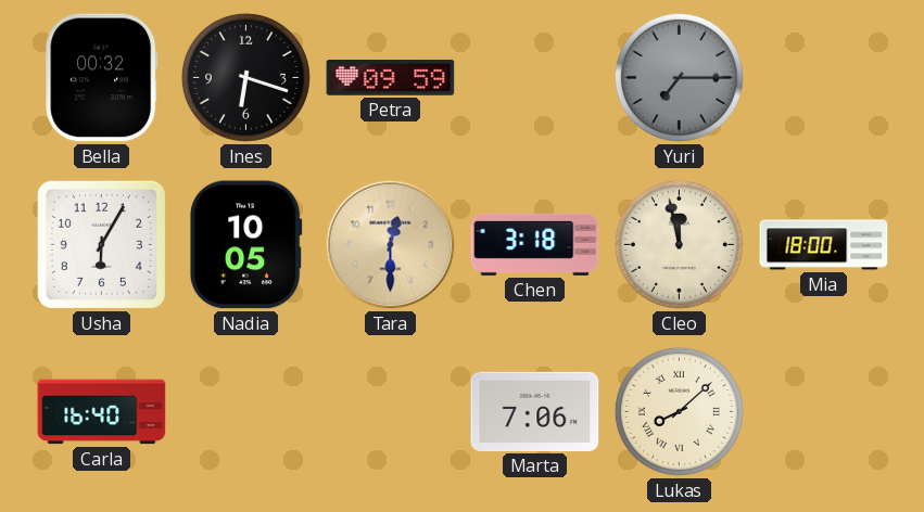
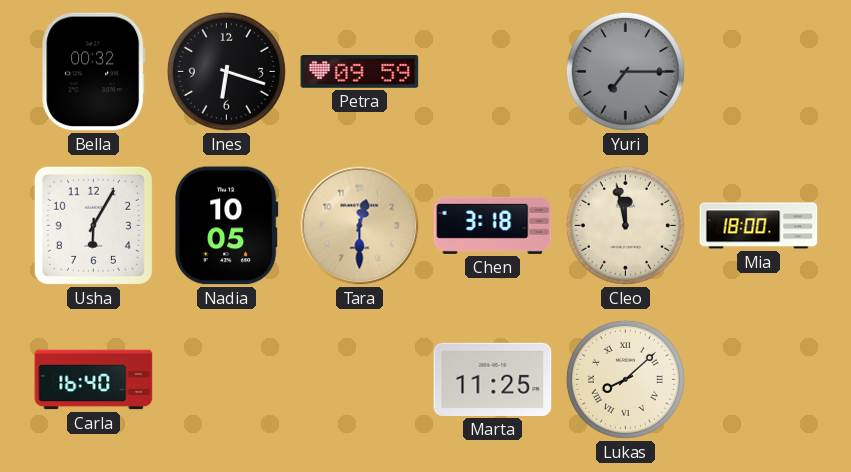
Marta: 7:06 -> 11:25 (493, 379)
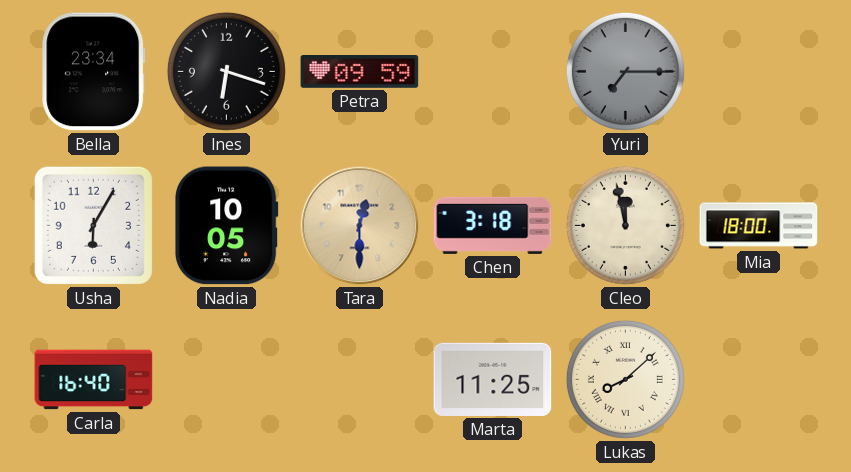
Bella: 00:32 -> 23:34 (94, 72)
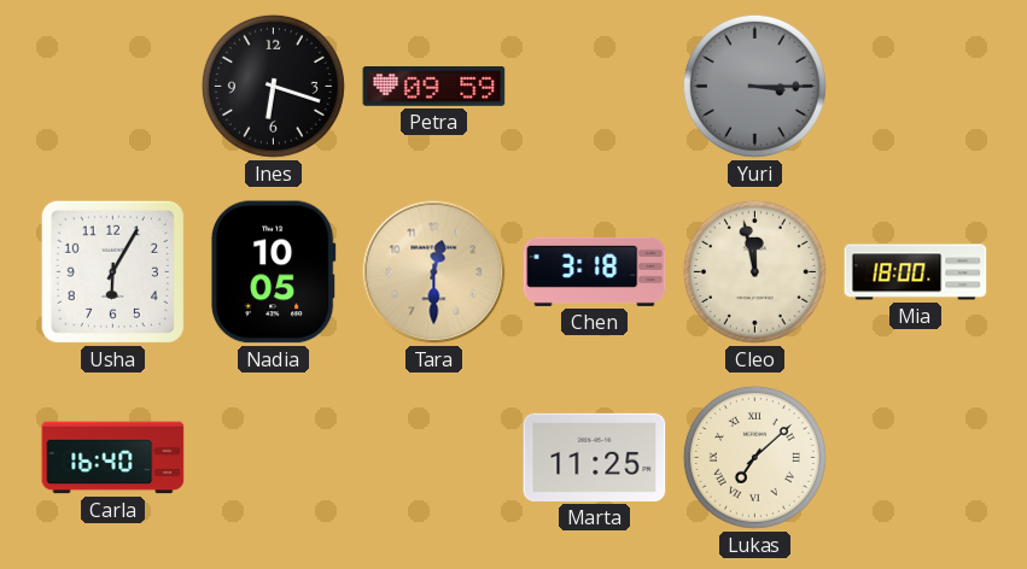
Bella: 23:34 -> none (94, 72)
Yuri: 7:15 -> 3:15 (754, 86)
Lukas: 8:08 -> 7:08 (754, 457)
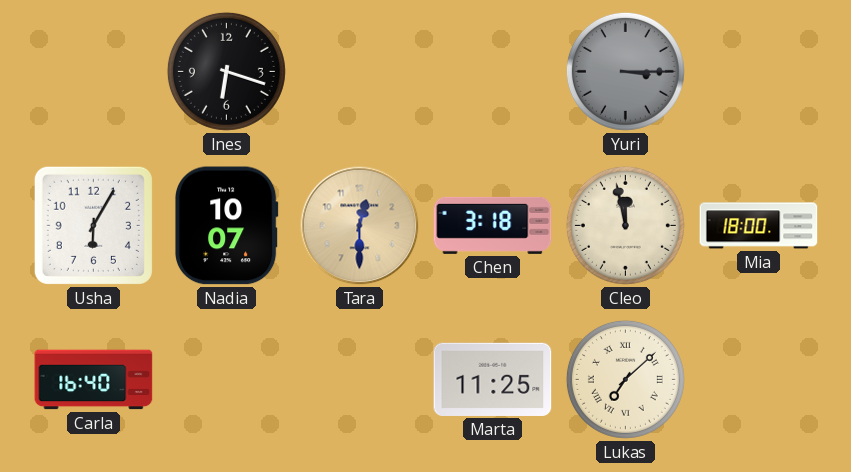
Petra: 09:59 -> none (434, 87)
Nadia: 10:05 -> 10:07 (226, 226)
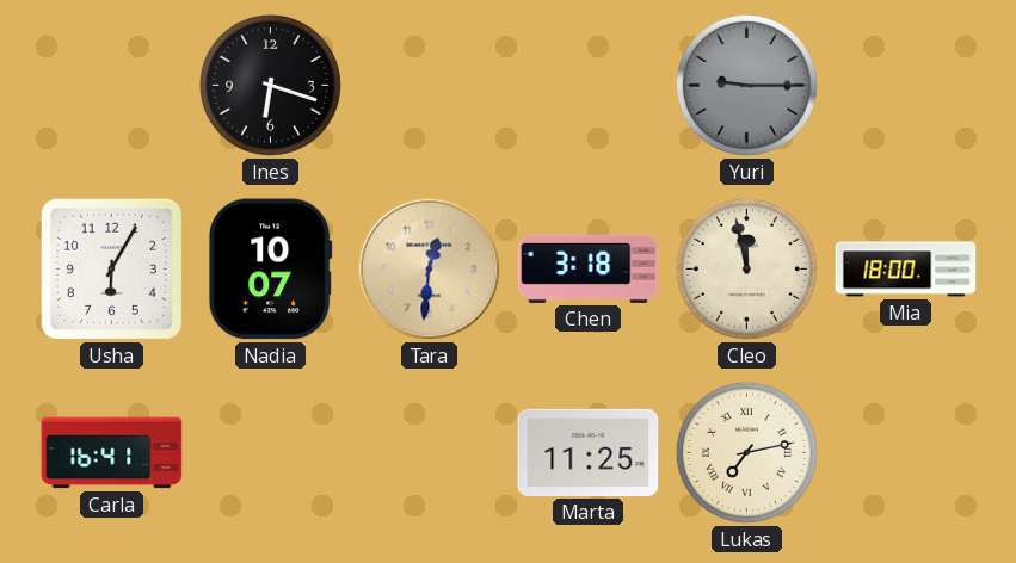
Yuri: 3:15 -> 9:15 (746, 85)
Tara: 12:30 -> 12:31 (430, 270)
Carla: 16:40 -> 16:41 (112, 453)
Lukas: 7:08 -> 7:13 (746, 452)
